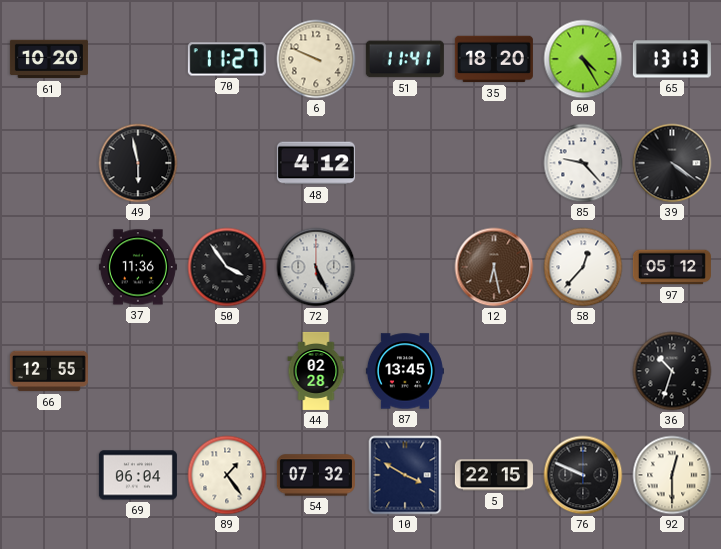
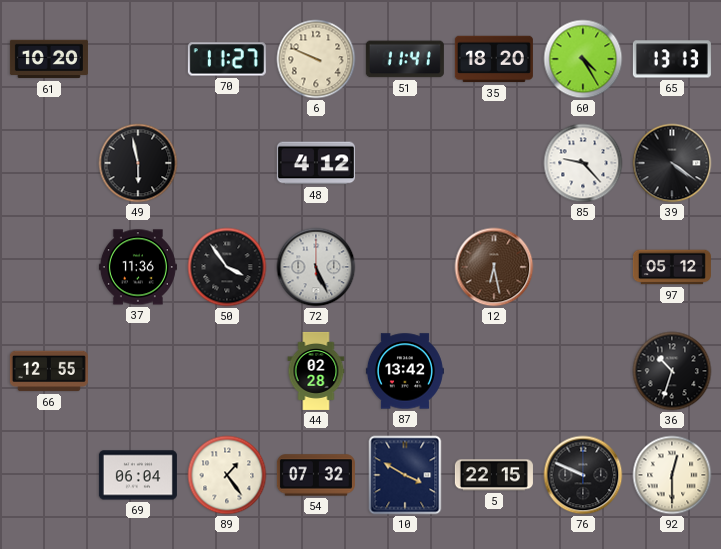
58: 12:37 -> none (583, 267)
87: 13:45 -> 13:42 (405, 371)
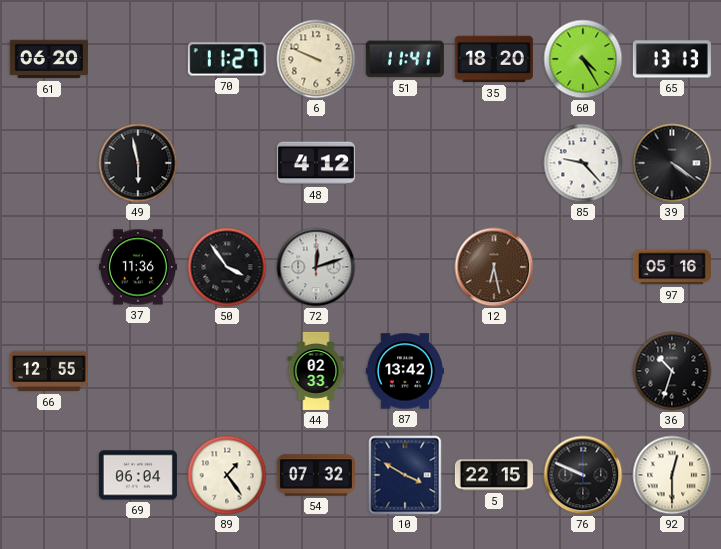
61: 10:20 -> 06:20 (49, 59)
72: 5:26 -> 12:12 (316, 267)
97: 05:12 -> 05:16 (672, 267)
44: 02:28 -> 02:33 (316, 371)
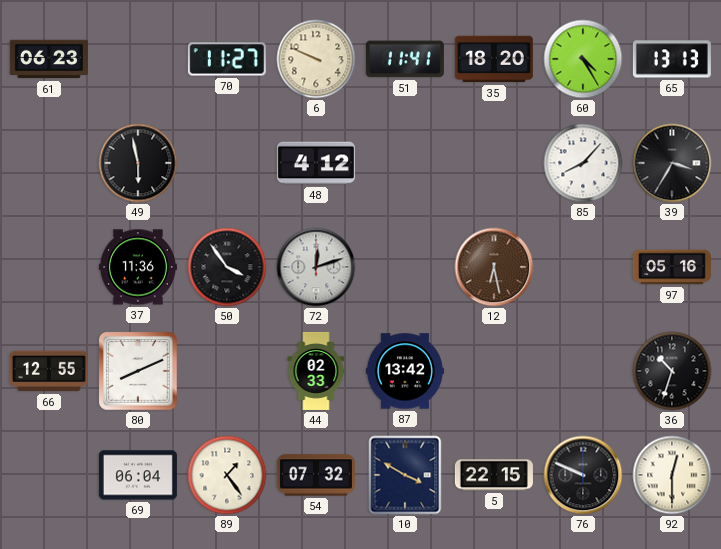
61: 06:20 -> 06:23 (49, 59)
85: 9:23 -> 8:07 (583, 163)
39: 4:21 -> 3:35 (672, 163)
80: none -> 8:11 (138, 371)
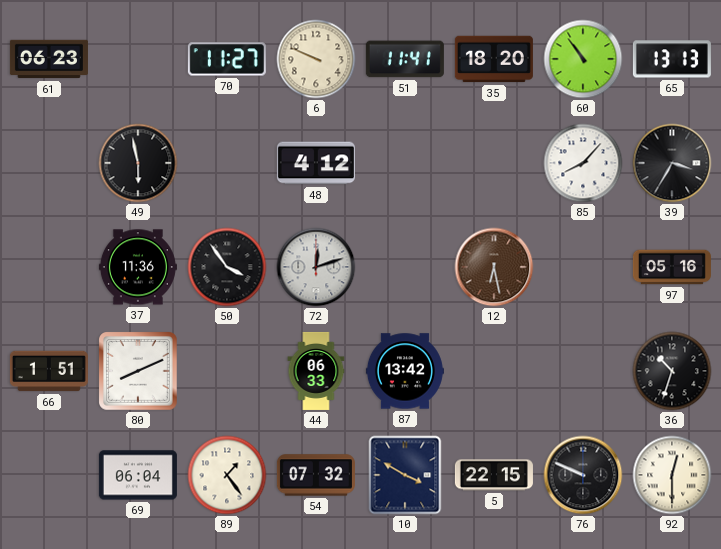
60: 4:25 -> 10:54 (583, 59)
66: 12:55 -> 1:51 (49, 371)
44: 02:33 -> 06:33 (316, 371)
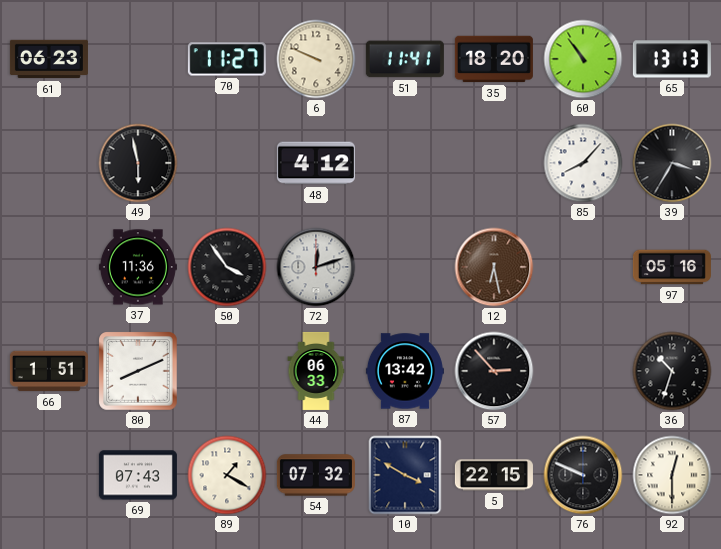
57: none -> 2:53 (494, 371)
69: 06:04 -> 07:43 (138, 475)
89: 1:24 -> 1:20 (227, 475)
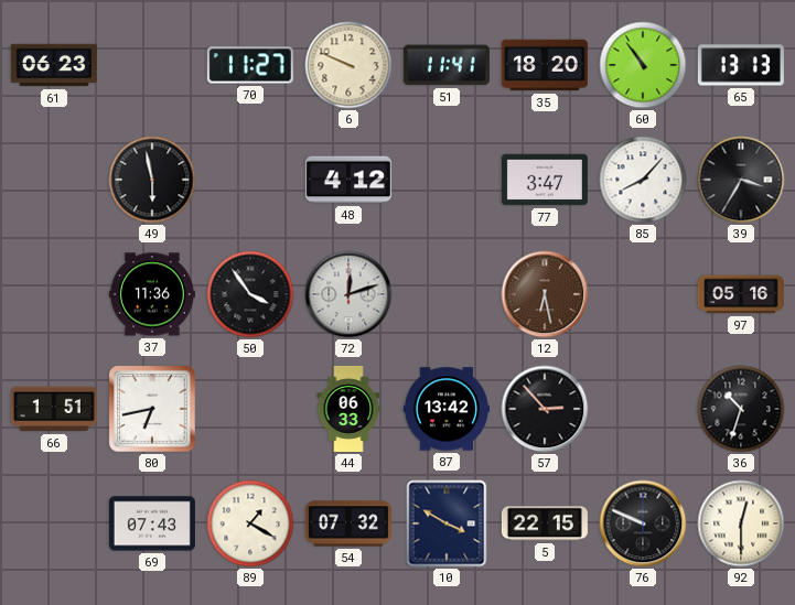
77: none -> 3:47 (545, 180)
80: 8:11 -> 6:43 (152, 409)
